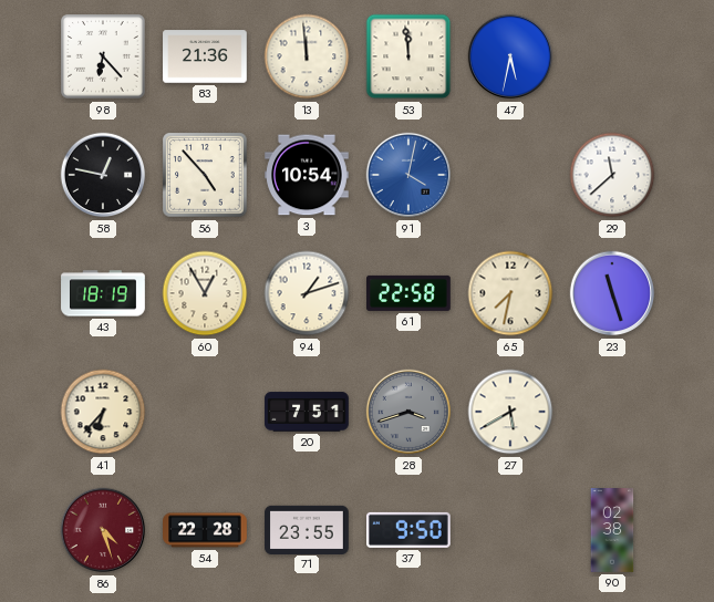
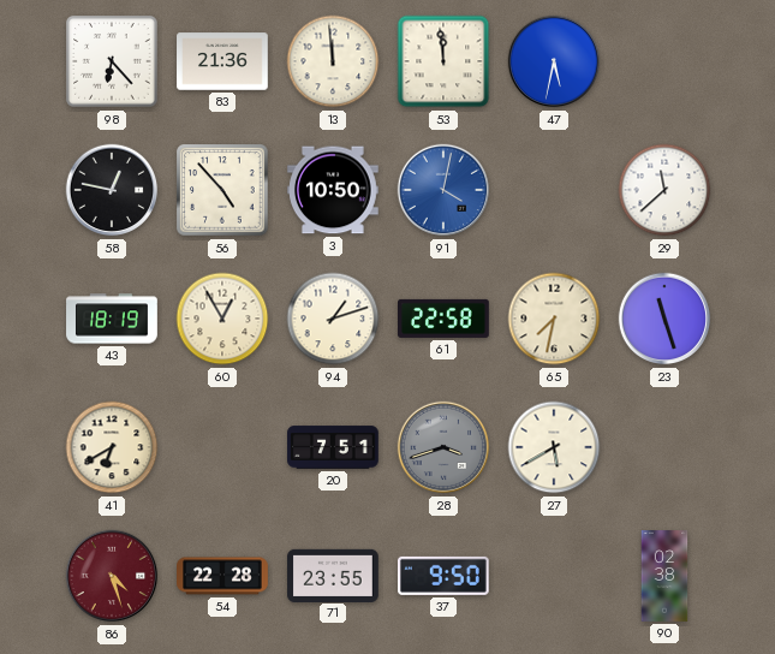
3: 10:54 -> 10:50 (334, 190)
41: 6:37 -> 6:40 (112, 447)
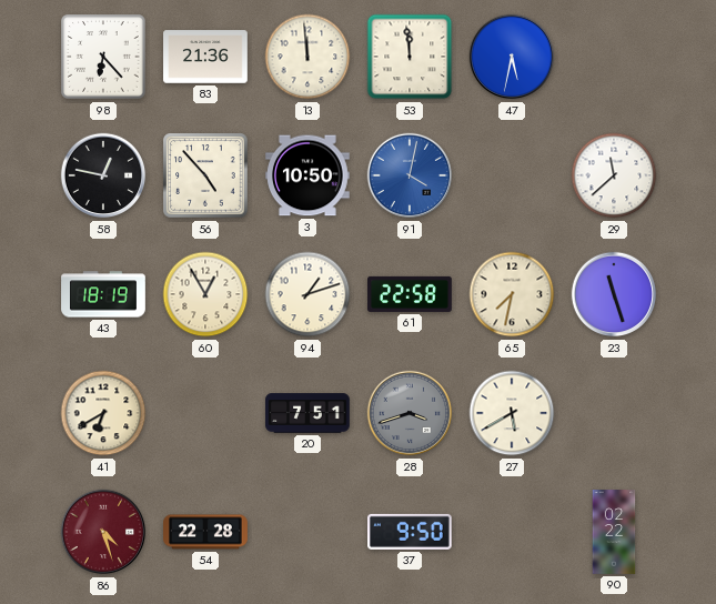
71: 23:55 -> none (333, 575)
90: 02:38 -> 02:22 (614, 532)
